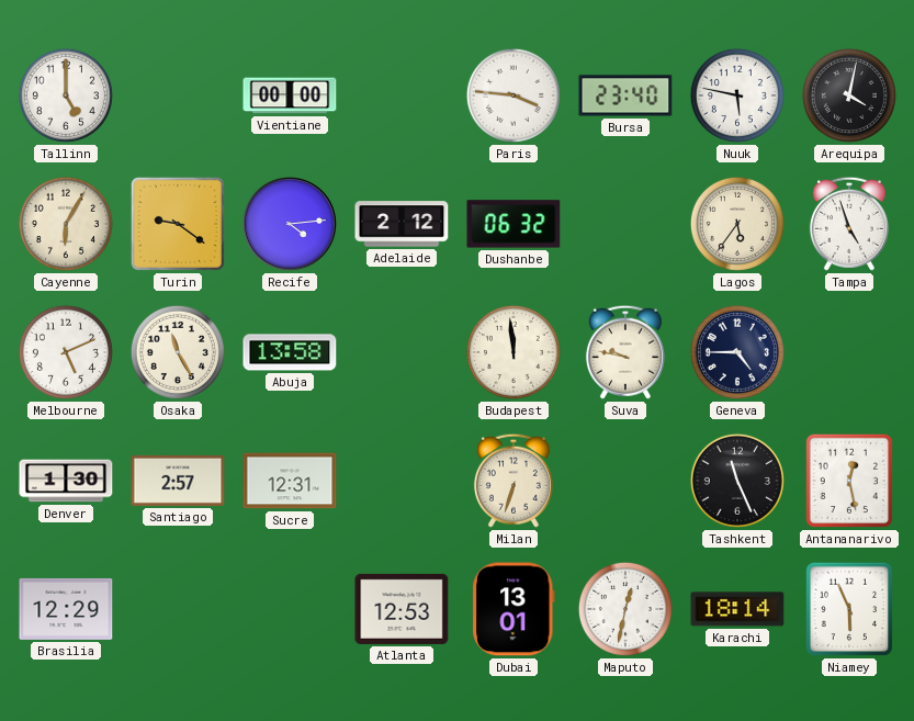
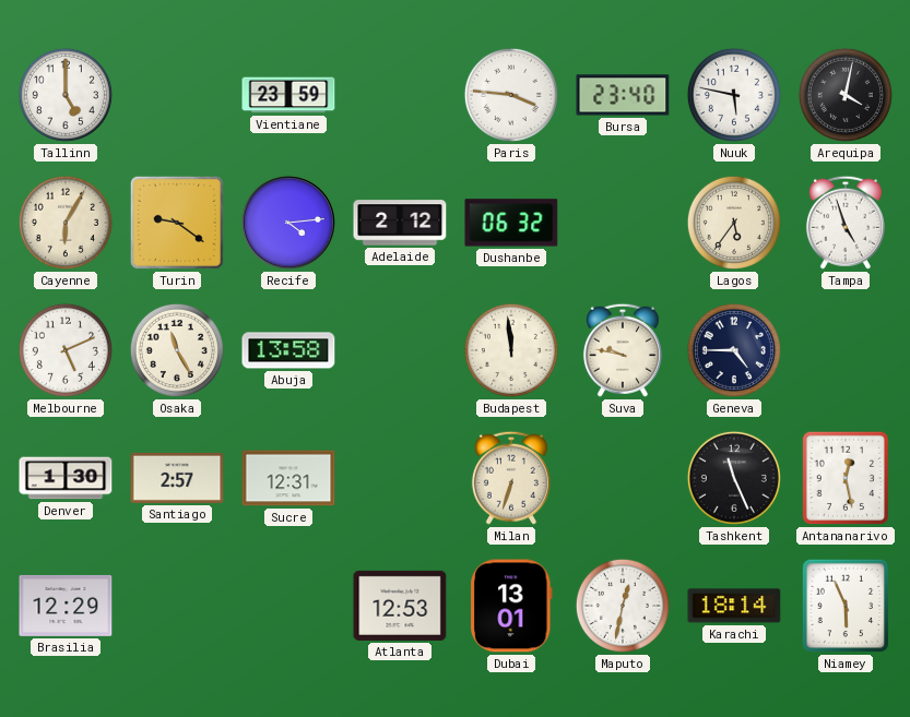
Vientiane: 00:00 -> 23:59 (288, 95)
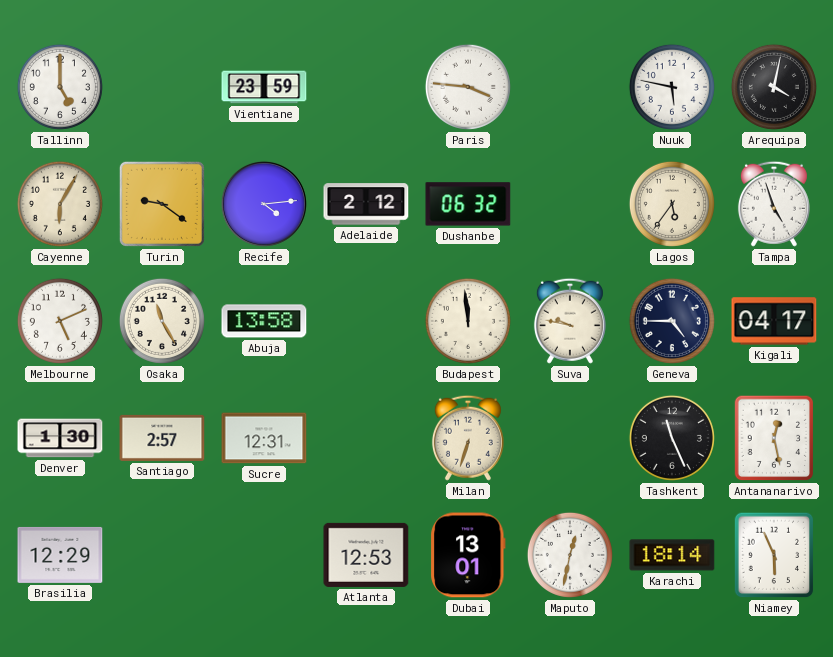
Bursa: 23:40 -> none (623, 95)
Kigali: none -> 04:17 (774, 321)
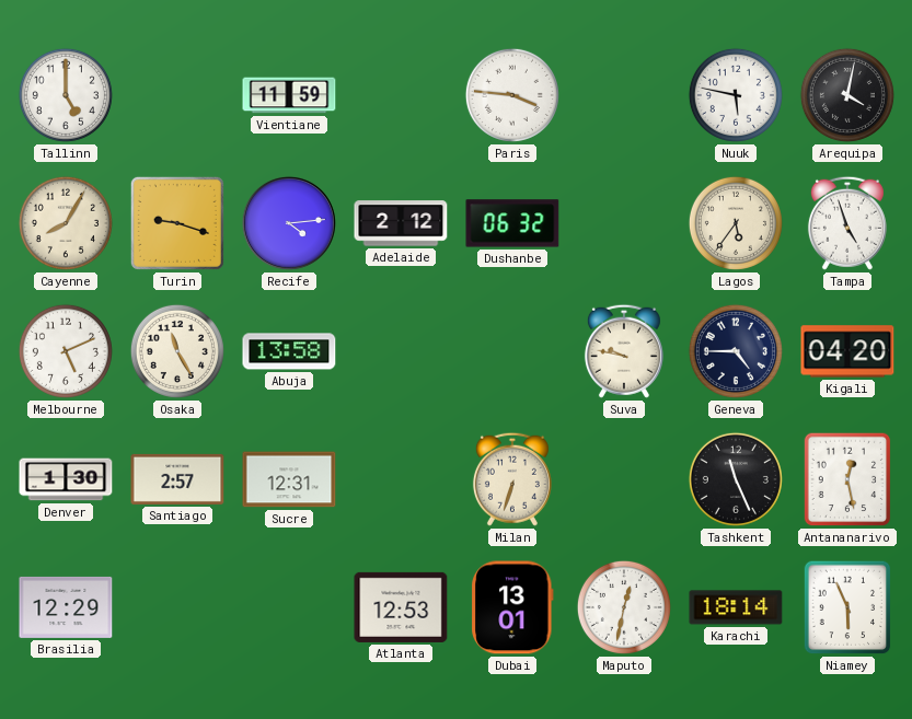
Vientiane: 23:59 -> 11:59 (289, 95)
Cayenne: 6:05 -> 8:05 (66, 223)
Turin: 9:21 -> 9:18 (177, 223)
Budapest: 11:59 -> none (468, 321)
Kigali: 04:17 -> 04:20 (847, 351)
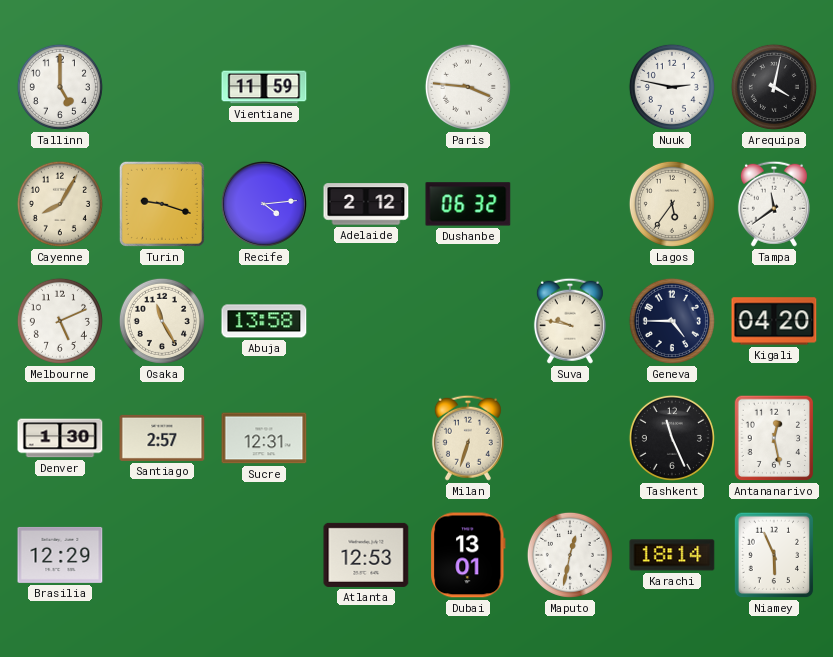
Nuuk: 5:47 -> 2:47 (672, 87)
Tampa: 4:57 -> 11:39 (774, 204)
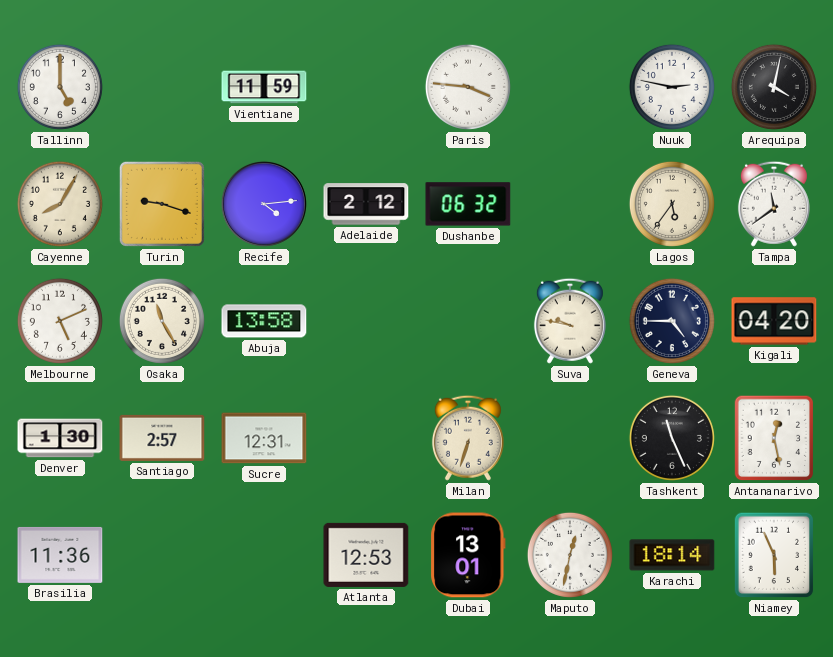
Brasilia: 12:29 -> 11:36 (60, 555)
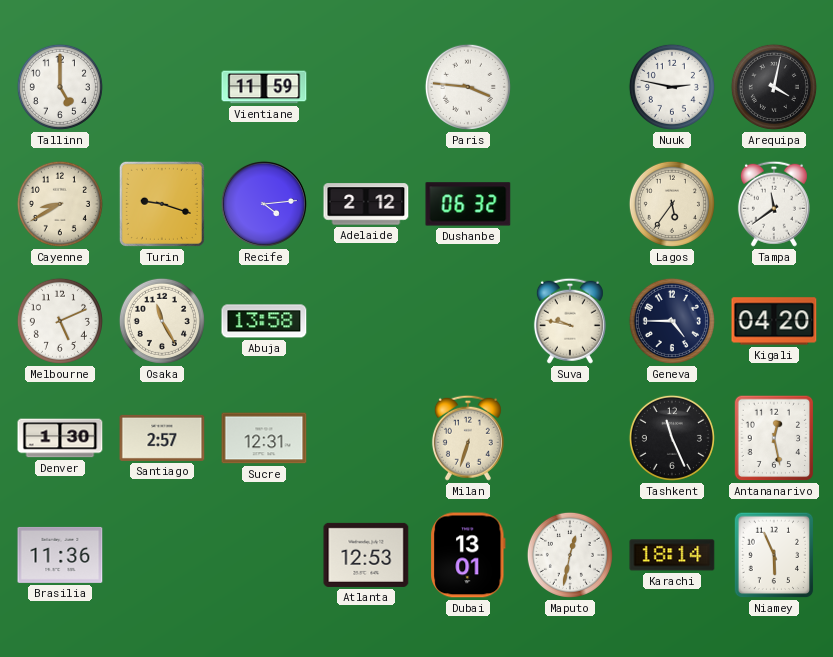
Cayenne: 8:05 -> 8:40 (60, 204)
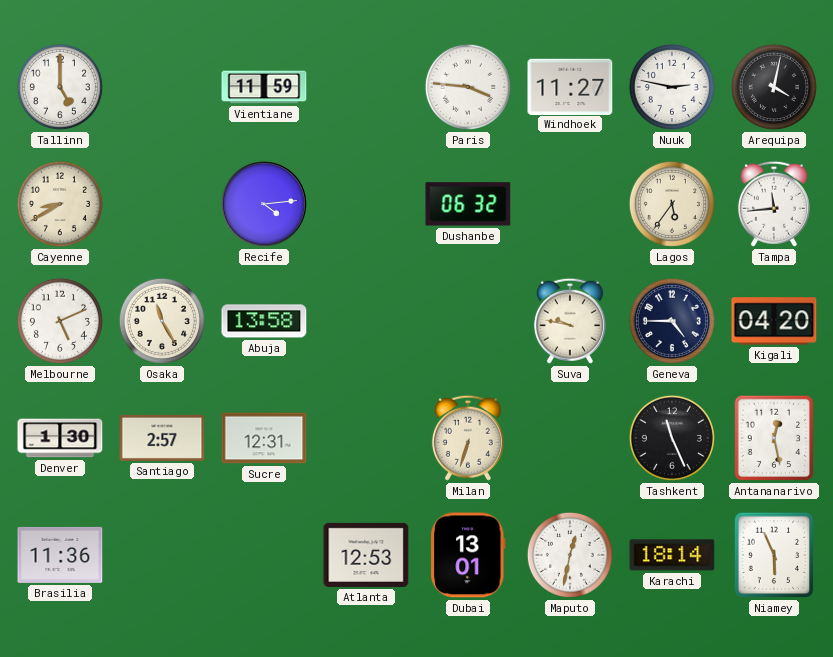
Windhoek: none -> 11:27 (570, 86)
Turin: 9:18 -> none (162, 204)
Adelaide: 2:12 -> none (366, 204)
Tampa: 11:39 -> 11:44 (774, 204)
